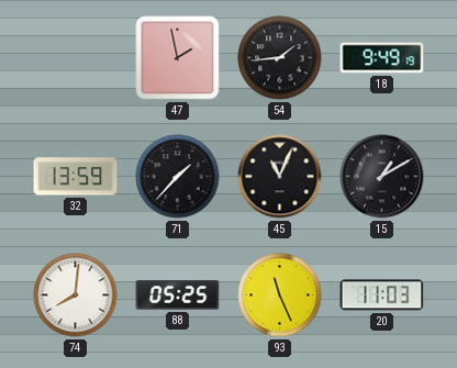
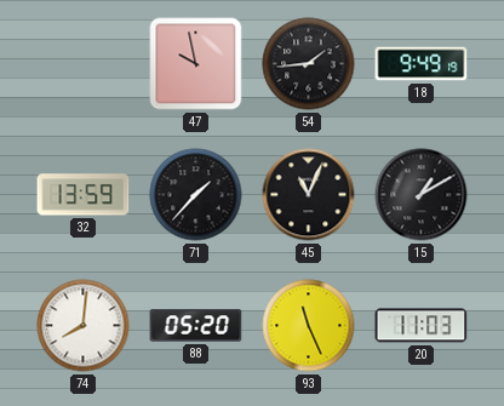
47: 1:58 -> 9:58 (196, 64)
88: 05:25 -> 05:20 (196, 326)
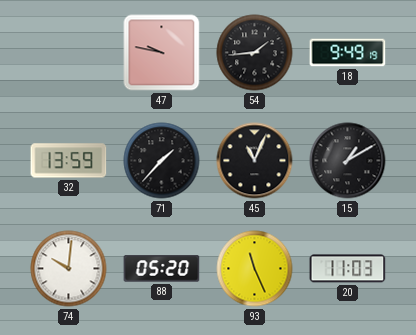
47: 9:58 -> 9:47 (162, 53)
74: 8:01 -> 10:01 (69, 269)
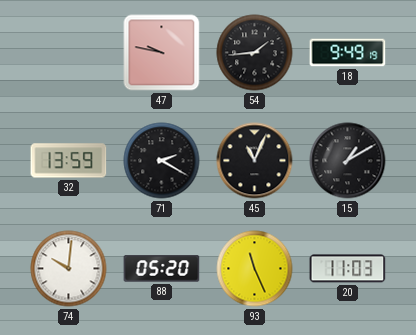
71: 1:37 -> 2:20 (162, 161)
